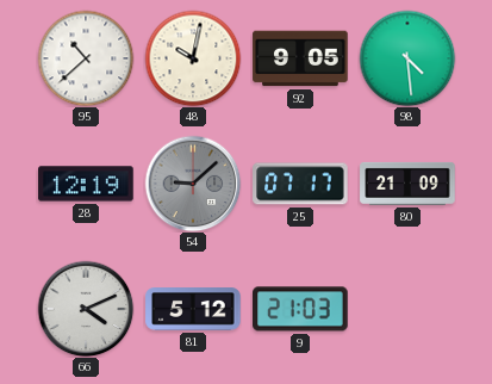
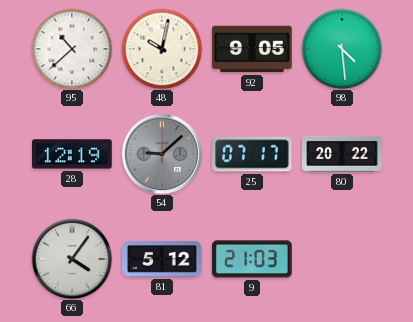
80: 21:09 -> 20:22 (342, 154)
66: 4:11 -> 4:06 (72, 259)
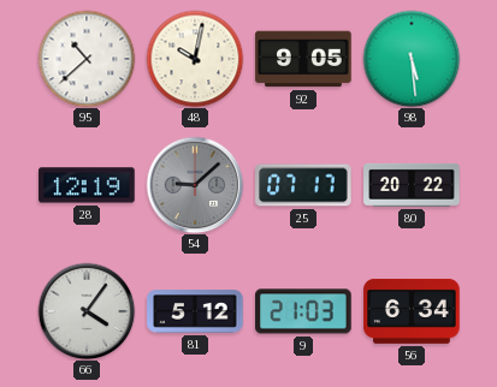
98: 4:29 -> 5:29 (412, 59)
56: none -> 6:34 (412, 311)
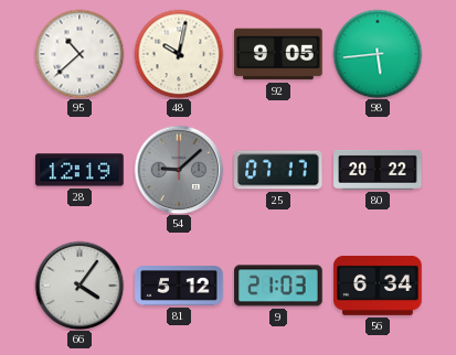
98: 5:29 -> 5:44 (378, 54)
